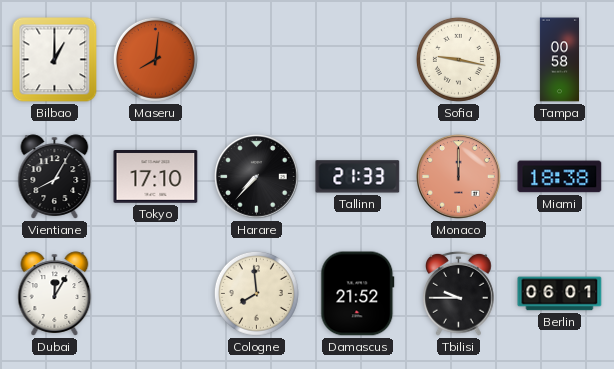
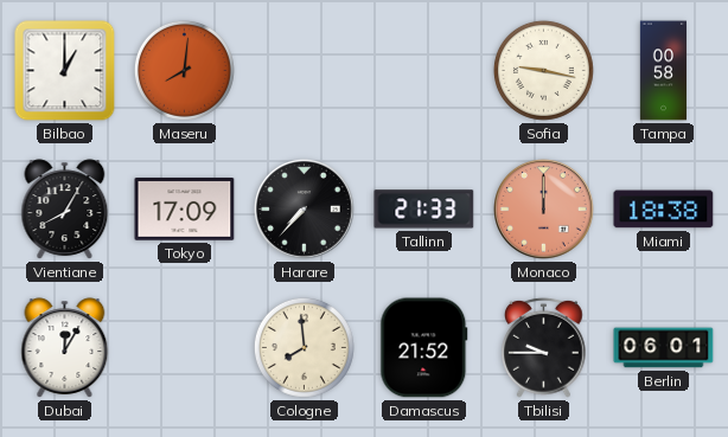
Tokyo: 17:10 -> 17:09 (185, 210)
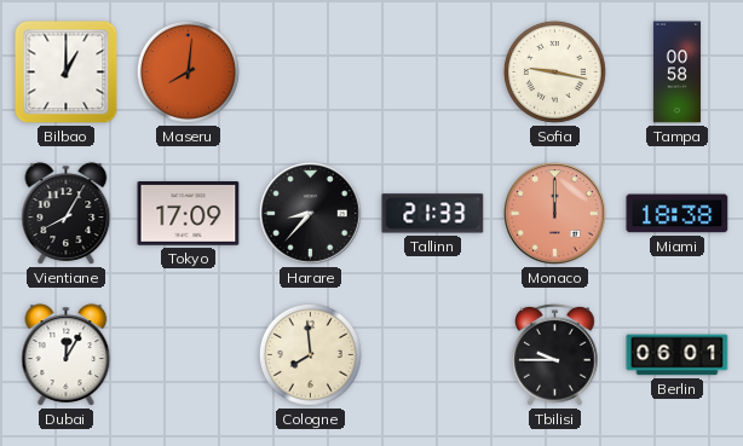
Harare: 7:37 -> 8:37 (311, 214)
Damascus: 21:52 -> none (424, 348)
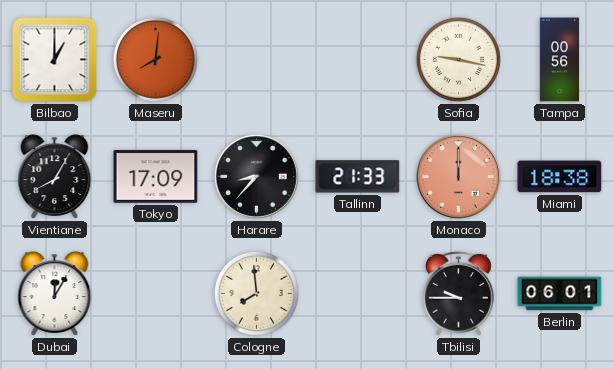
Tampa: 00:58 -> 00:56 (559, 60)
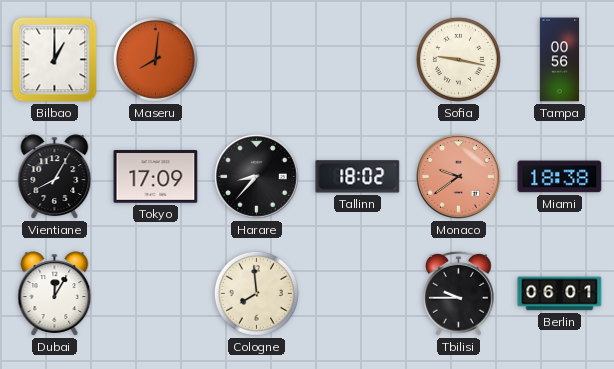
Tallinn: 21:33 -> 18:02 (358, 177)
Monaco: 12:00 -> 9:39 (459, 177)
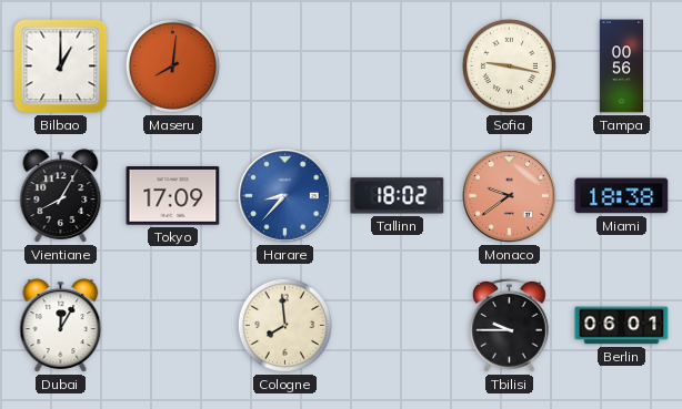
Harare dial: black -> blue (285, 196)
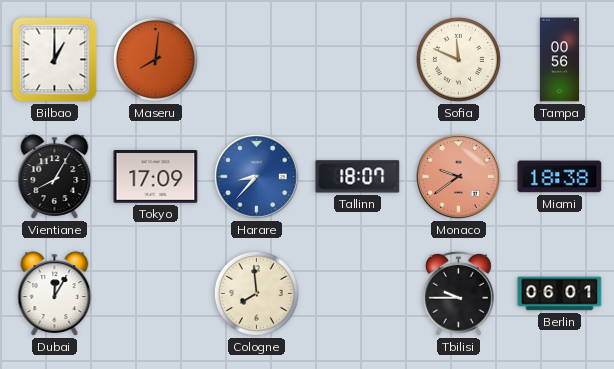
Sofia: 9:17 -> 11:49 (458, 59)
Tallinn: 18:02 -> 18:07 (358, 177)
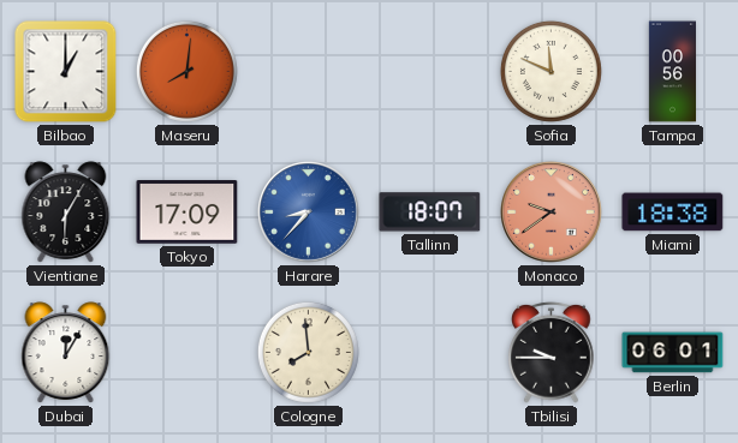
Vientiane: 8:05 -> 6:05 (66, 212)
